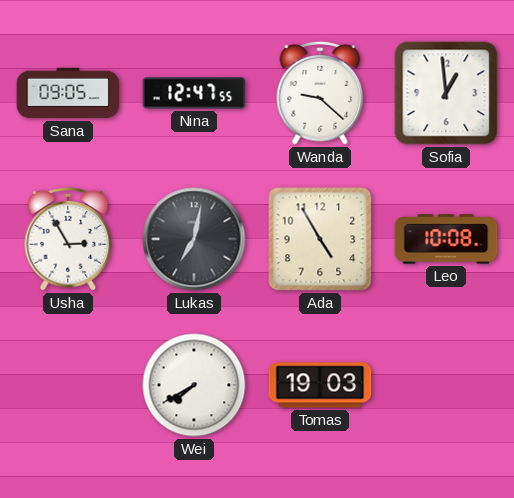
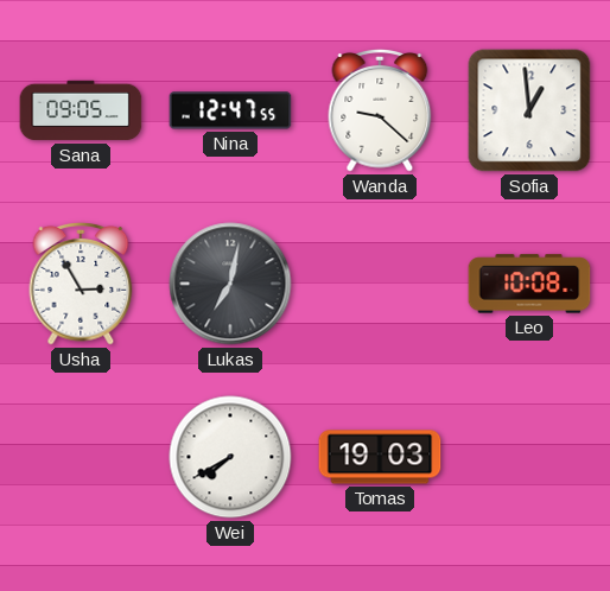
Ada: 4:55 -> none (320, 239)
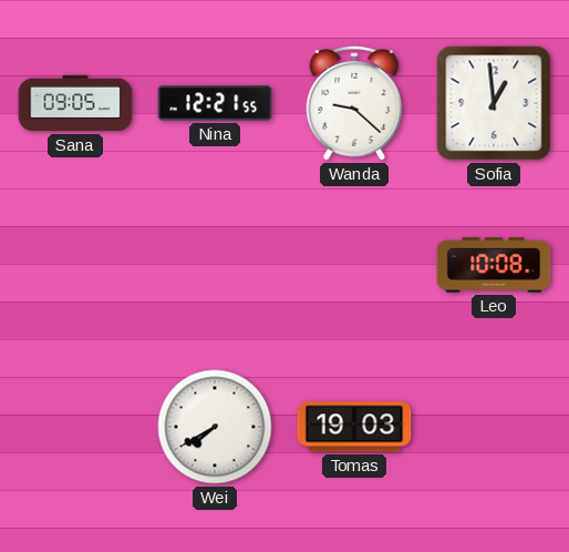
Nina: 12:47 -> 12:21 (215, 103)
Usha: 2:55 -> none (81, 285)
Lukas: 7:02 -> none (230, 284)
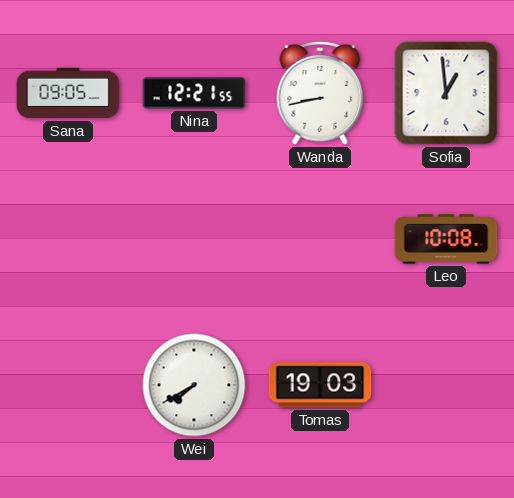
Wanda: 9:22 -> 8:43 (320, 94)
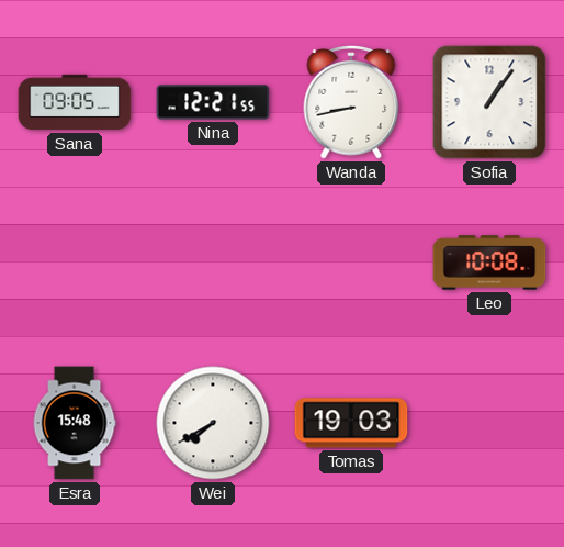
Sofia: 12:59 -> 1:06 (489, 102)
Esra: none -> 15:48 (75, 423)
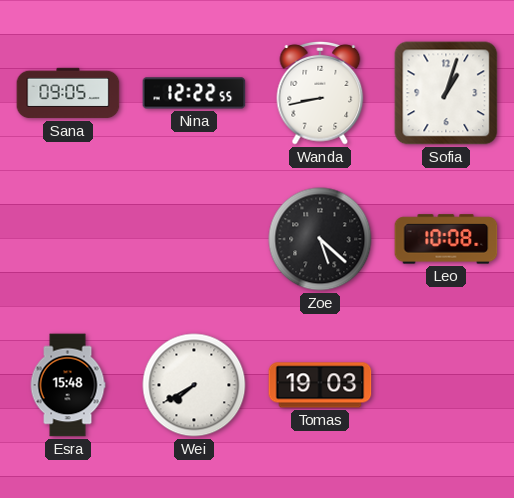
Nina: 12:21 -> 12:22 (194, 93)
Sofia: 1:06 -> 1:03 (446, 93)
Zoe: none -> 5:22 (320, 239)
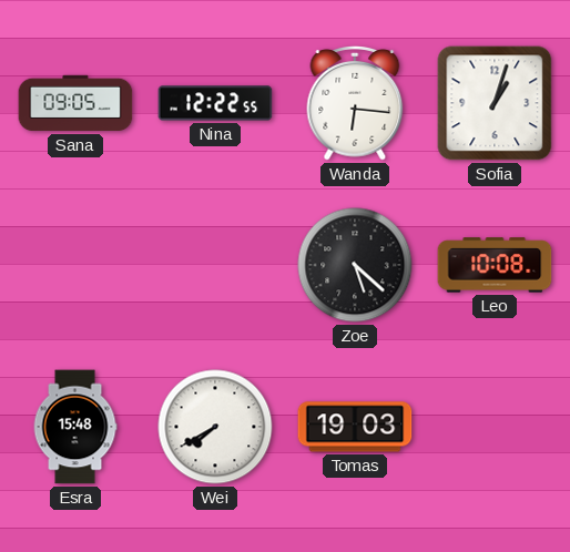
Wanda: 8:43 -> 6:16 (355, 104)
